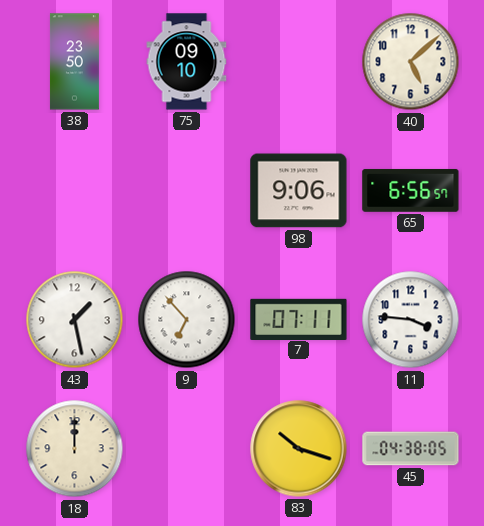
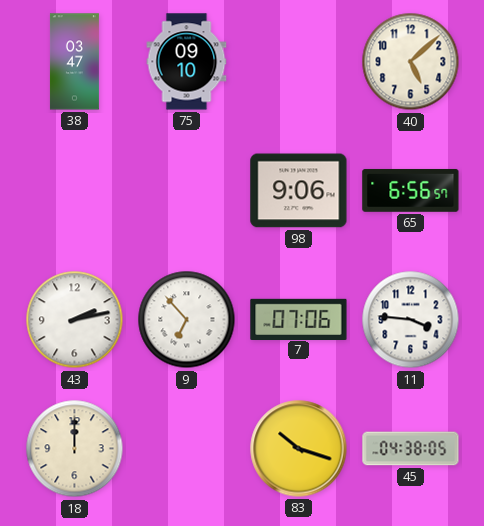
38: 23:50 -> 03:47 (74, 62)
43: 1:28 -> 2:13 (75, 320)
7: 07:11 -> 07:06 (299, 319)
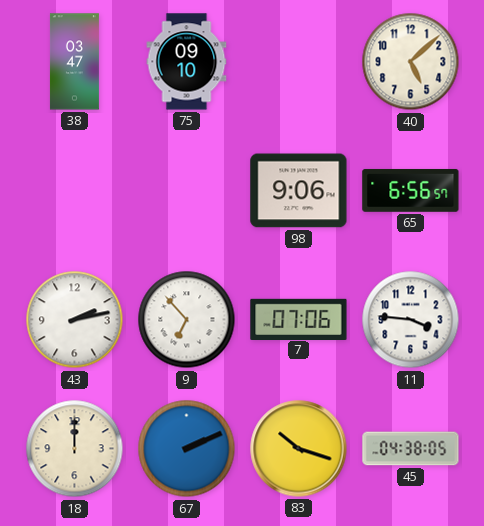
67: none -> 2:11 (187, 449)
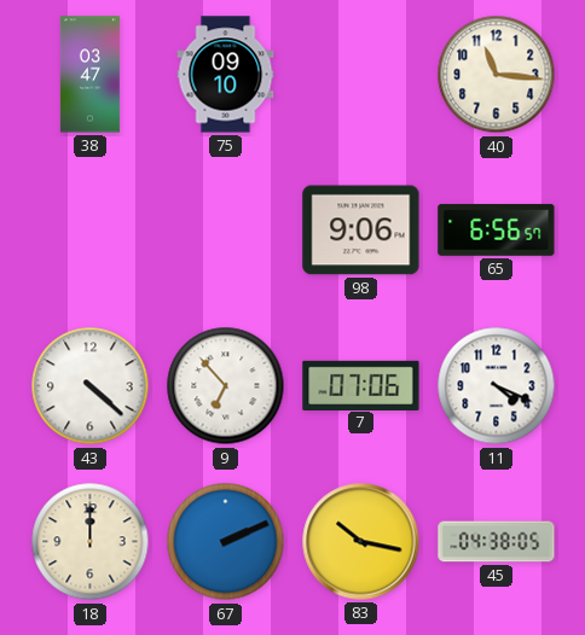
40: 5:08 -> 11:16 (497, 75)
43: 2:13 -> 4:22 (91, 386)
11: 3:46 -> 4:19 (497, 386)
83: 10:18 -> 10:17 (361, 542)
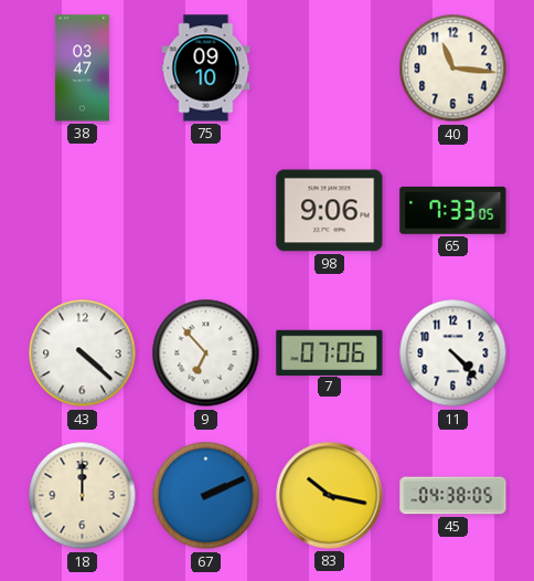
65: 6:56 -> 7:33 (453, 210)
11: 4:19 -> 4:23 (453, 353)
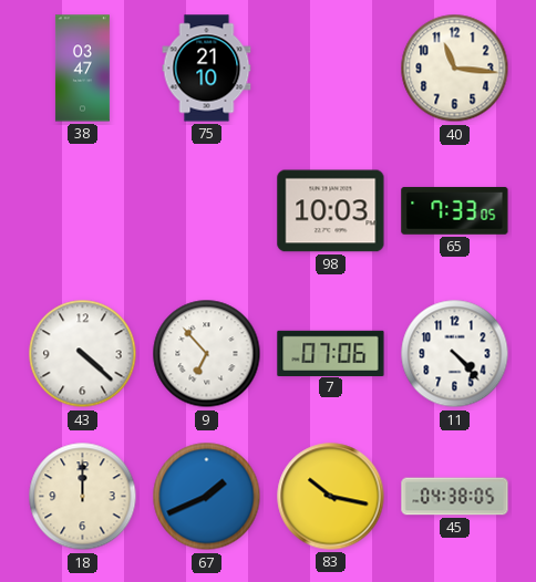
75: 09:10 -> 21:10 (207, 69)
98: 9:06 -> 10:03 (331, 211)
67: 2:11 -> 1:41 (207, 497)
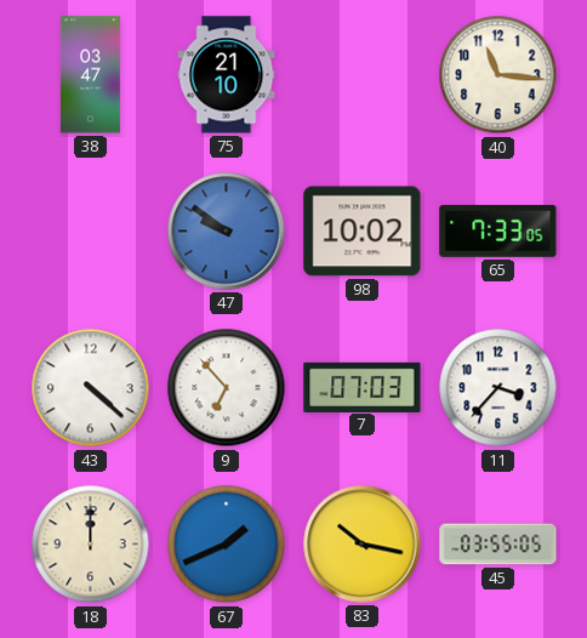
47: none -> 9:51 (227, 232)
98: 10:03 -> 10:02 (363, 232)
7: 07:06 -> 07:03 (363, 387)
11: 4:23 -> 3:37 (498, 388)
45: 04:38 -> 03:55 (498, 545)
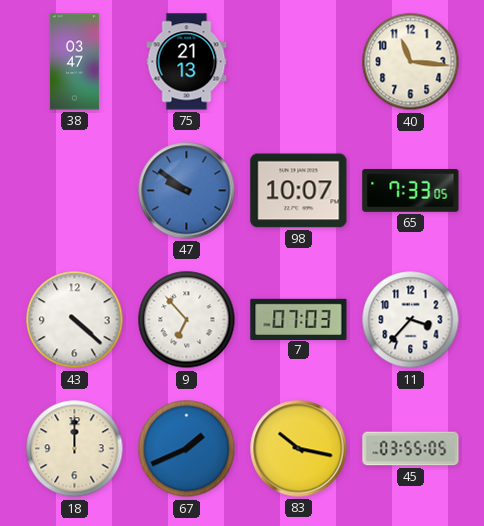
75: 21:10 -> 21:13 (187, 62)
98: 10:02 -> 10:07 (299, 191)
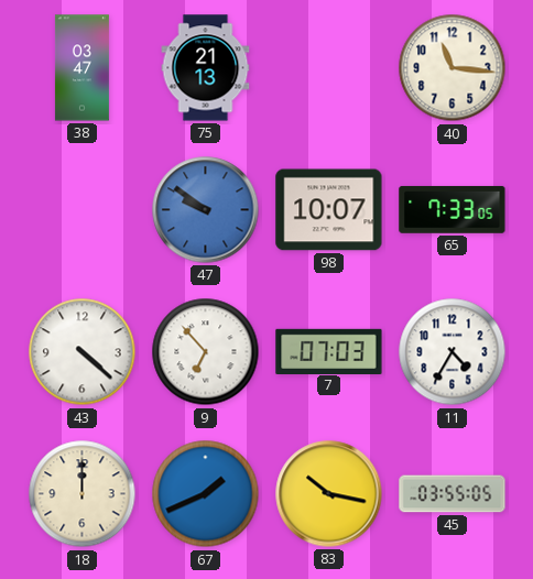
11: 3:37 -> 4:35 (453, 352)
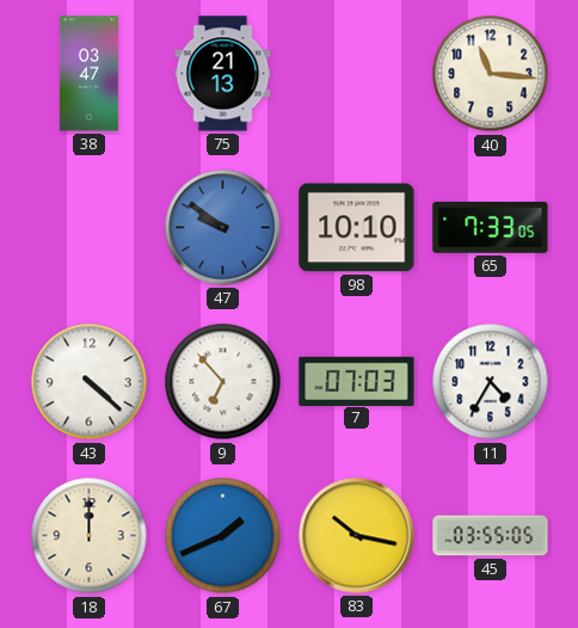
98: 10:07 -> 10:10 (357, 228)
